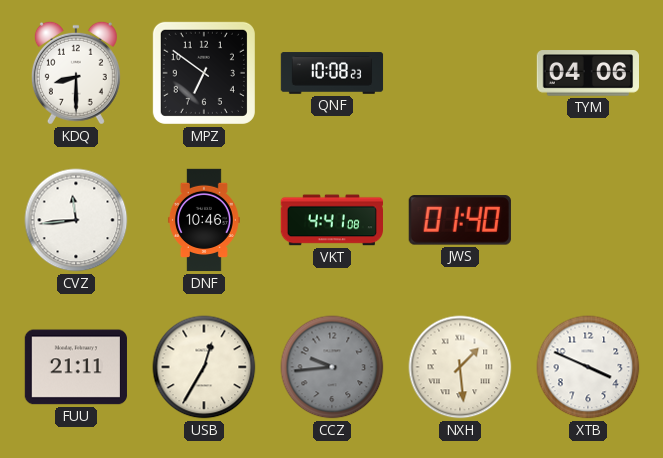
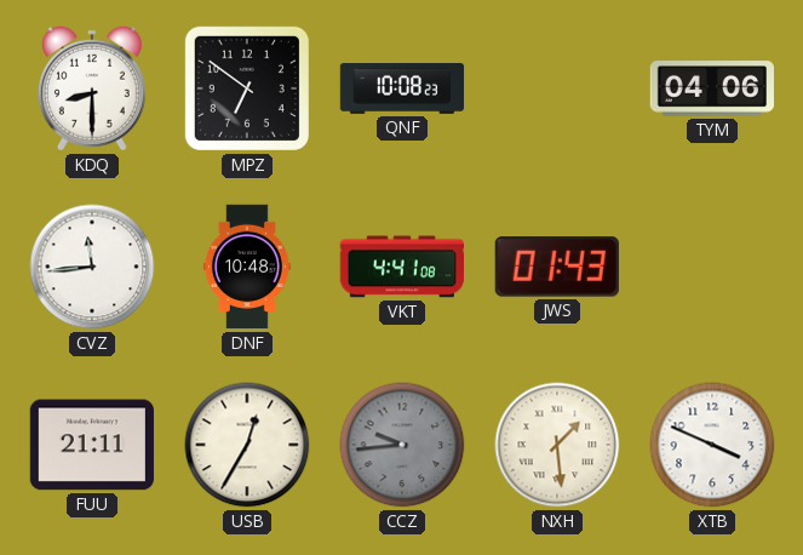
DNF: 10:46 -> 10:48 (247, 267)
JWS: 01:40 -> 01:43 (557, 267)
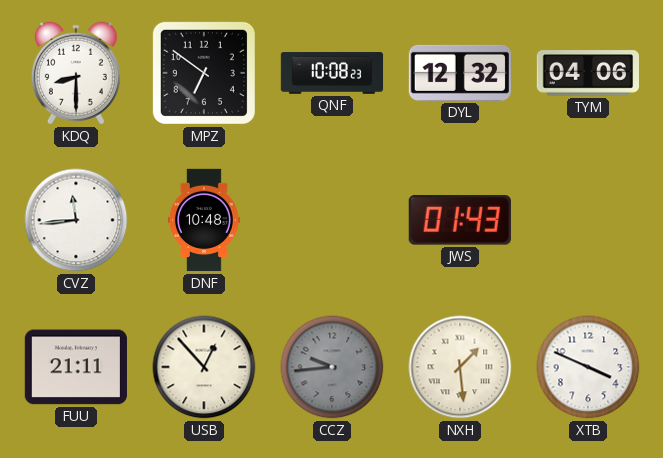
DYL: none -> 12:32 (460, 73)
VKT: 4:41 -> none (401, 267)
USB: 12:35 -> 12:53 (204, 367)
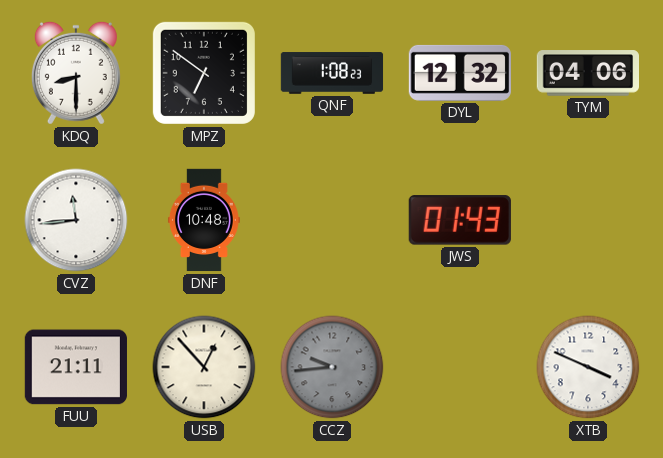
QNF: 10:08 -> 1:08 (332, 73)
NXH: 1:29 -> none (460, 367)
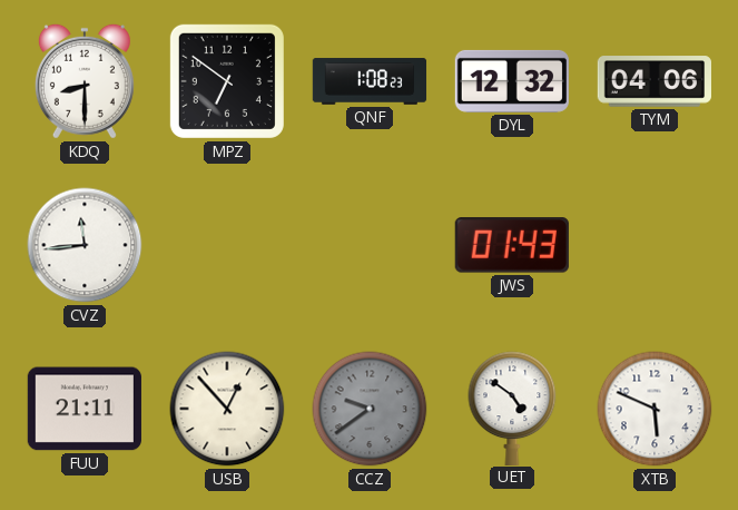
DNF: 10:48 -> none (204, 220)
CCZ: 9:44 -> 9:39 (370, 409)
UET: none -> 4:51 (512, 408)
XTB: 3:49 -> 5:49 (655, 409)
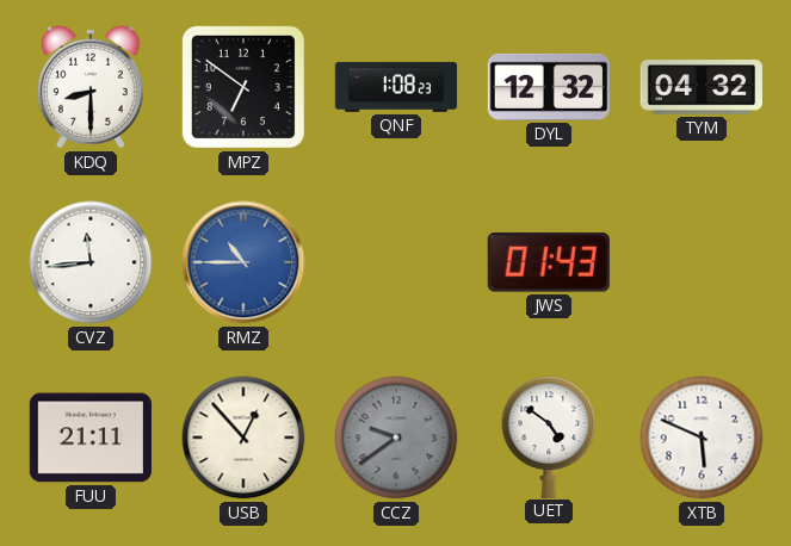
TYM: 04:06 -> 04:32 (700, 87)
RMZ: none -> 10:45 (243, 262)
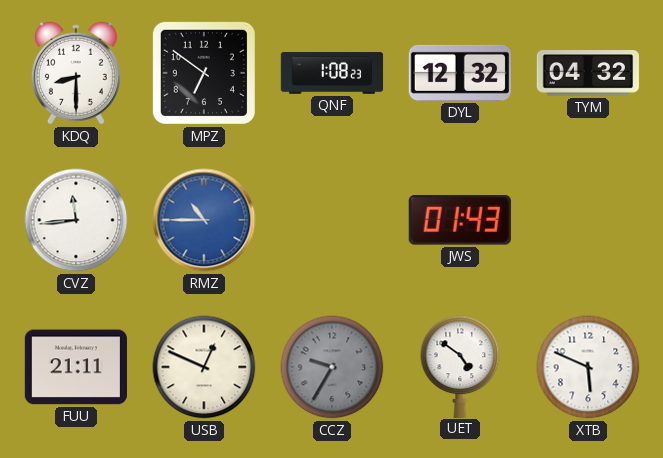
USB: 12:53 -> 12:49 (204, 367)
CCZ: 9:39 -> 9:35 (332, 367)
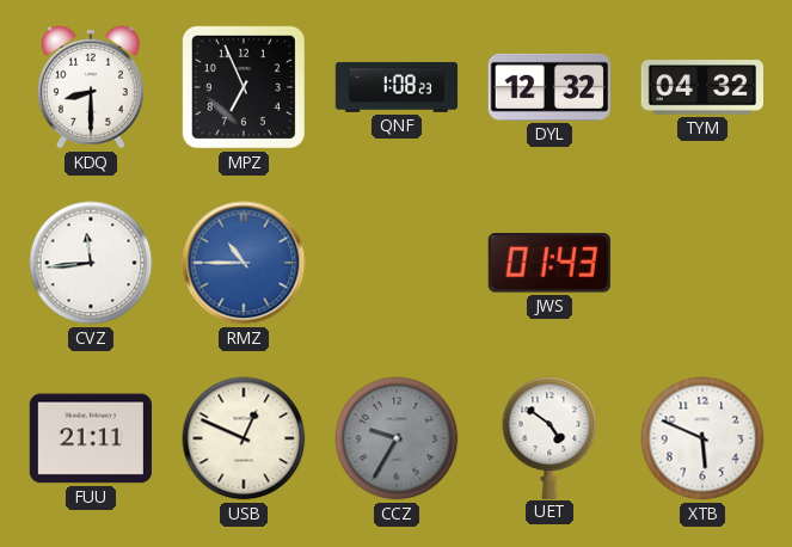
MPZ: 6:51 -> 6:56 (244, 87)
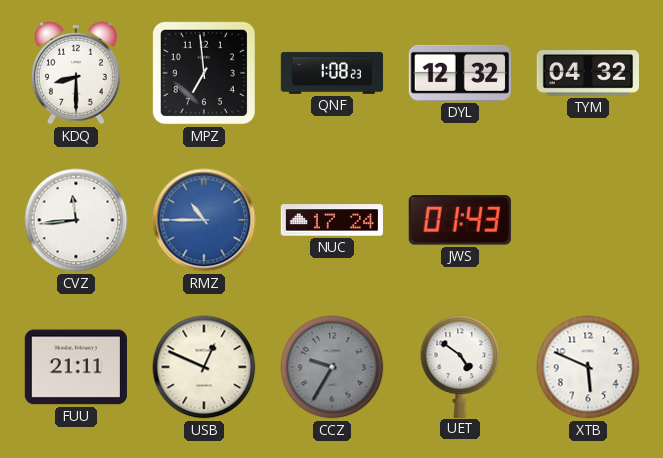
MPZ: 6:56 -> 6:59 (204, 73)
NUC: none -> 17:24 (331, 220)
